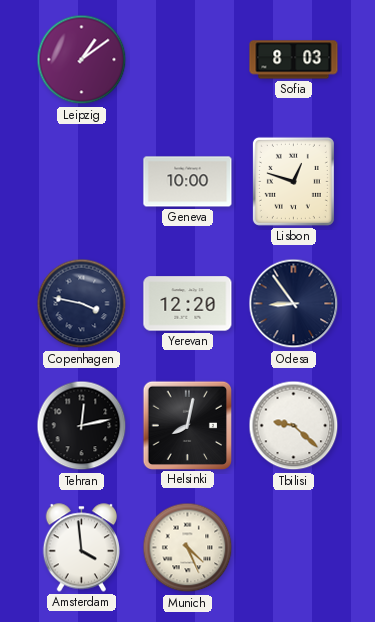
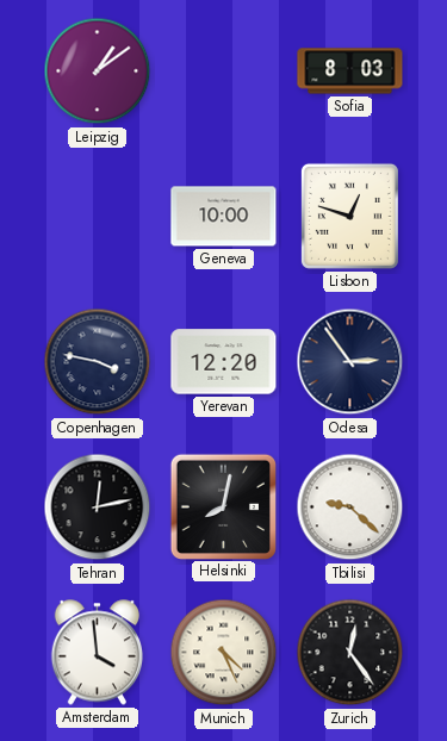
Odesa: 8:54 -> 2:54 (350, 362)
Zurich: none -> 12:24 (350, 653)
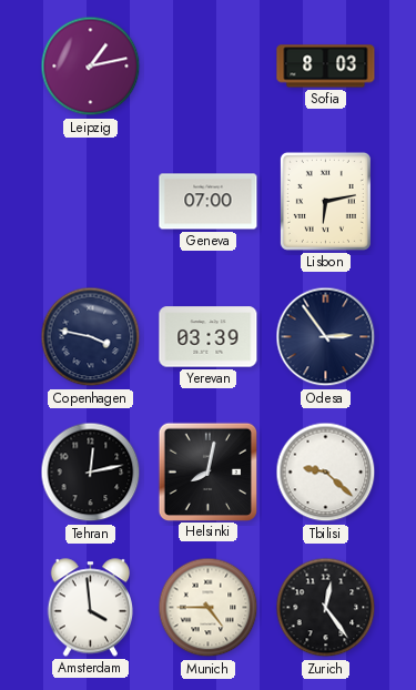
Leipzig: 1:09 -> 1:13 (91, 67)
Geneva: 10:00 -> 07:00 (209, 202)
Lisbon: 12:48 -> 6:13 (325, 201)
Yerevan: 12:20 -> 03:39 (209, 337)
Munich: 4:26 -> 4:45 (209, 608)
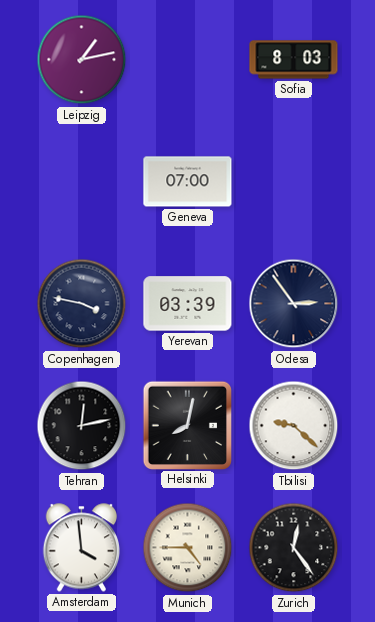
Lisbon: 6:13 -> none (325, 201)
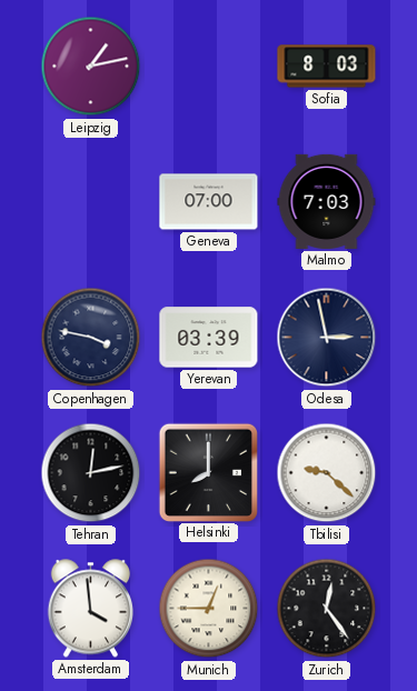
Malmo: none -> 7:03 (327, 201)
Odesa: 2:54 -> 2:58 (327, 338)
Helsinki: 8:02 -> 8:00 (208, 472)
Munich: 4:45 -> 12:45 (209, 609)
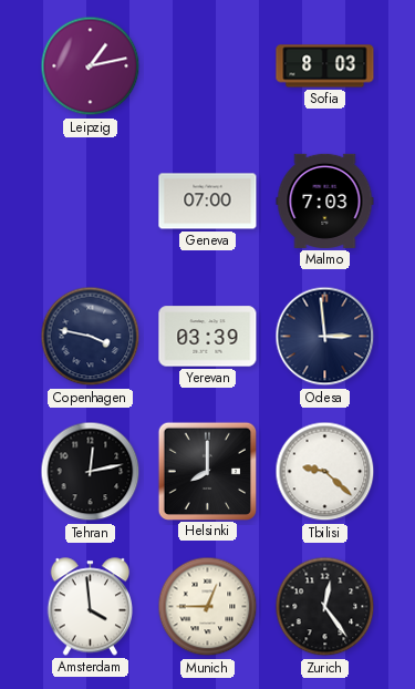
Odesa: 2:58 -> 2:59 (325, 337)
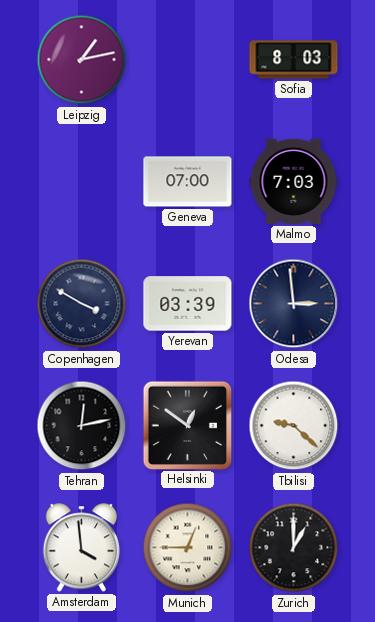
Copenhagen: 3:47 -> 3:50 (82, 304)
Helsinki: 8:00 -> 12:51 (187, 425)
Zurich: 12:24 -> 1:00 (294, 548)
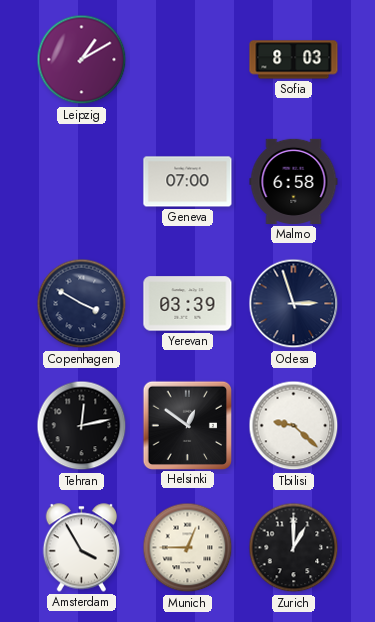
Leipzig: 1:13 -> 1:10 (82, 60)
Malmo: 7:03 -> 6:58 (294, 181)
Odesa: 2:59 -> 2:57 (294, 304)
Amsterdam: 3:59 -> 3:55 (81, 548)
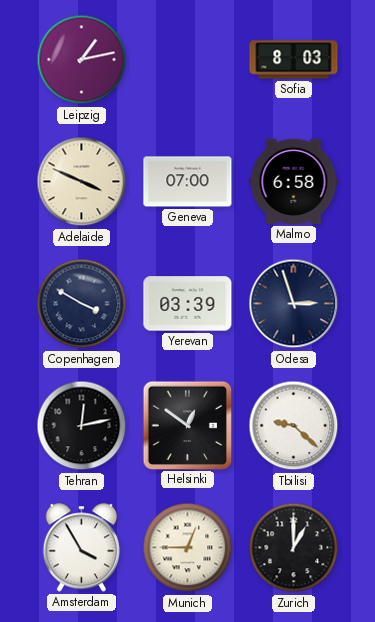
Leipzig: 1:10 -> 1:13 (82, 60)
Adelaide: none -> 3:49 (82, 182)
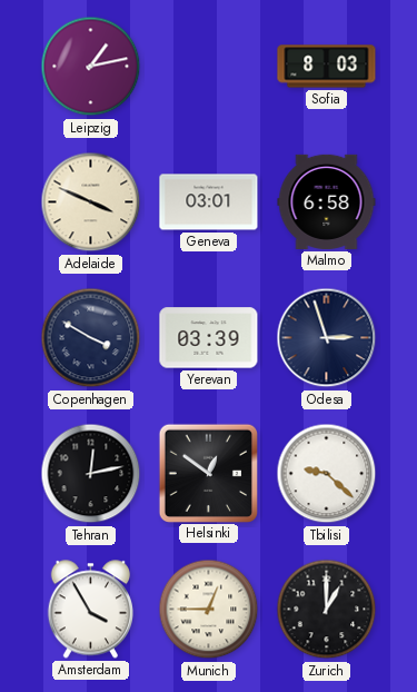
Geneva: 07:00 -> 03:01 (209, 202)
